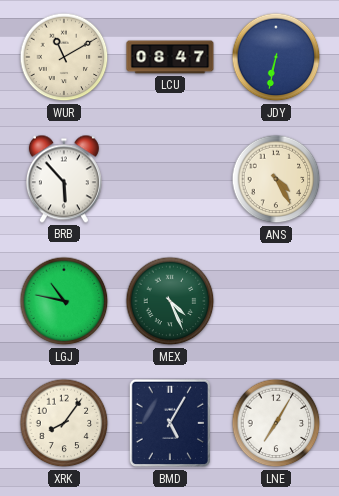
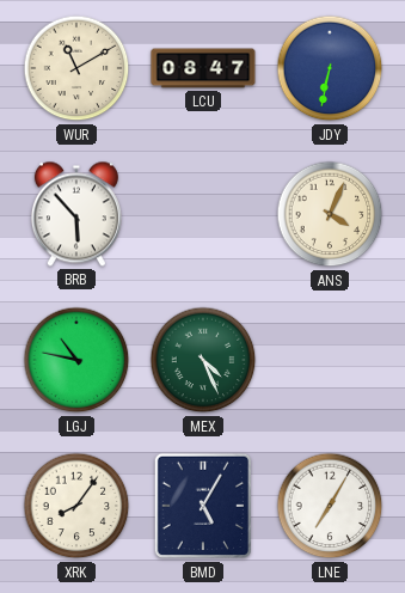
ANS: 4:25 -> 4:04 (330, 214)
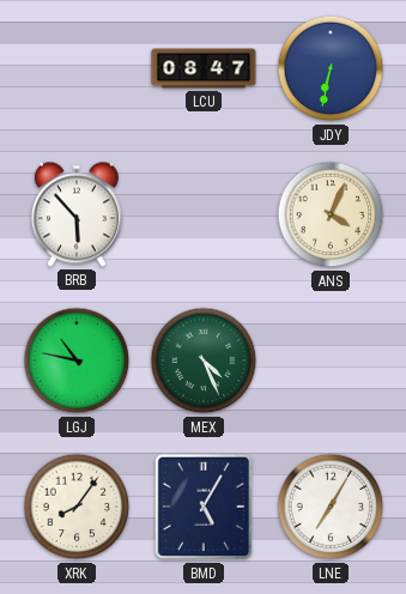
WUR: 11:10 -> none (76, 68)
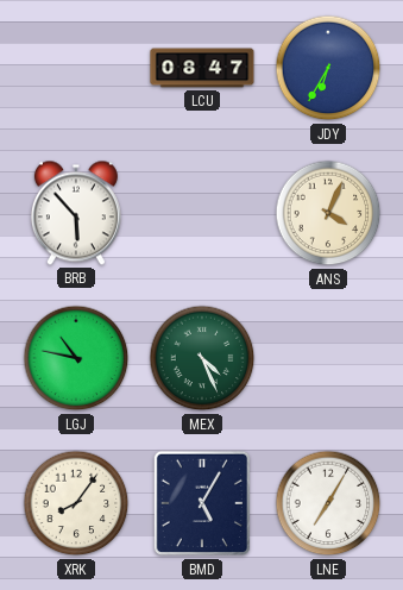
JDY: 6:32 -> 6:35 (328, 68)
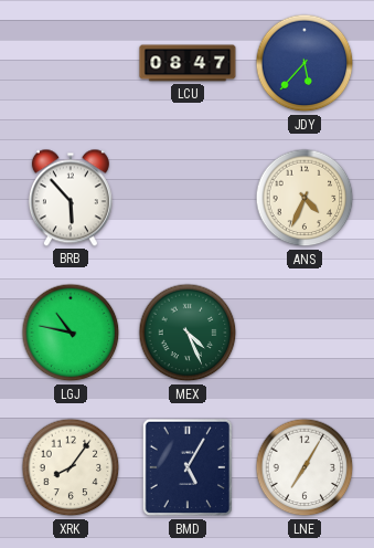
JDY: 6:35 -> 5:37 (304, 63)
ANS: 4:04 -> 4:34 (304, 198)
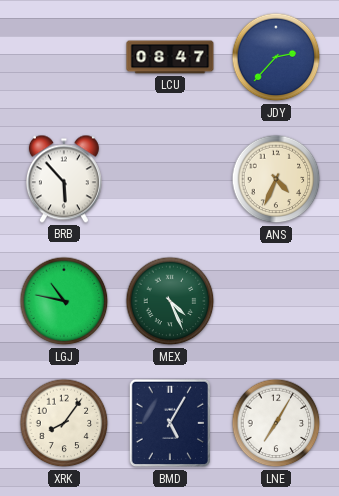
JDY: 5:37 -> 2:37 (276, 57)
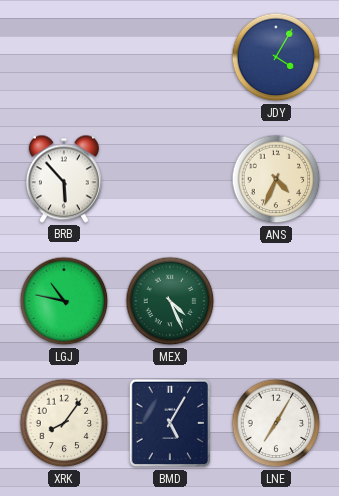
LCU: 08:47 -> none (170, 57)
JDY: 2:37 -> 4:05 (276, 57)
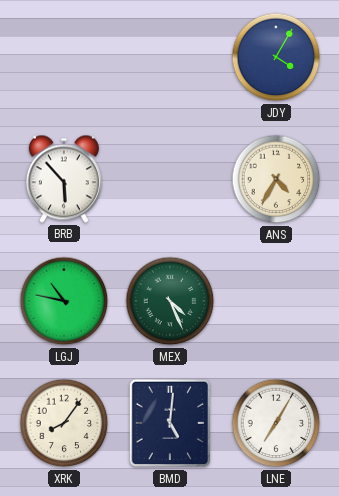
ANS: 4:34 -> 4:35 (276, 179)
BMD: 5:05 -> 5:01 (169, 423)
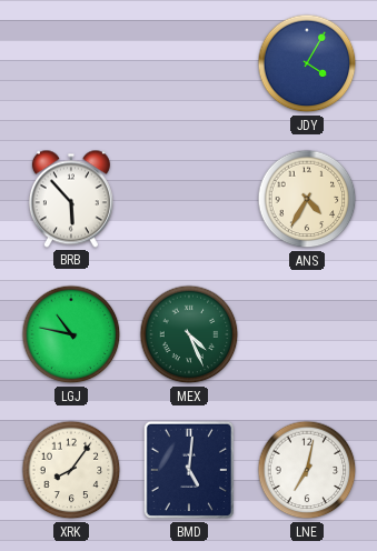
LNE: 7:05 -> 7:02 (307, 470)
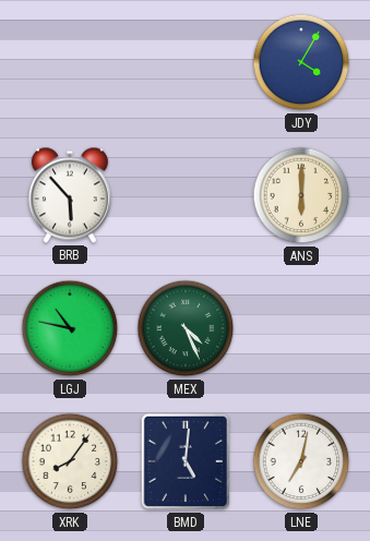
ANS: 4:35 -> 6:00 (301, 195)
